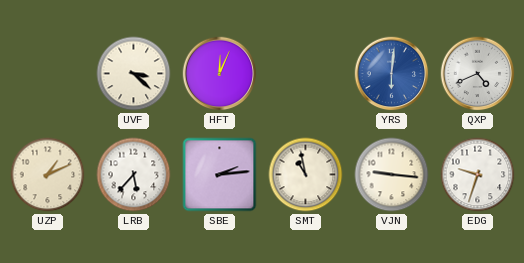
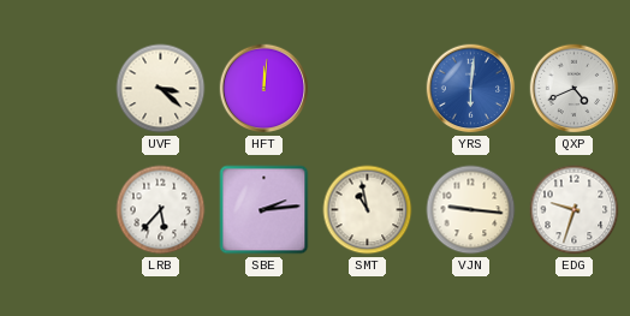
HFT: 12:04 -> 12:01 (265, 89)
UZP: 1:11 -> none (48, 175)
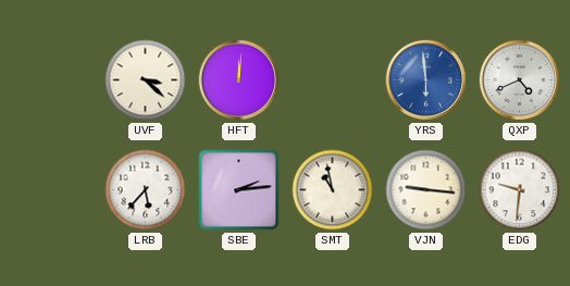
YRS: 6:01 -> 5:59 (426, 80)
EDG: 9:33 -> 9:31 (520, 190)
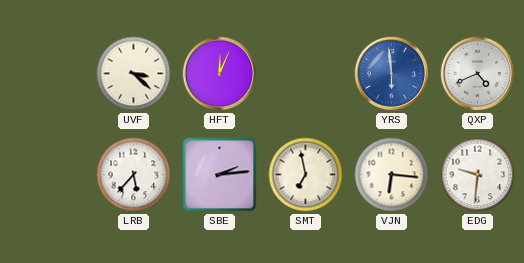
HFT: 12:01 -> 12:04 (220, 74)
SMT: 10:58 -> 6:58 (306, 175)
VJN: 9:16 -> 6:16 (392, 175)
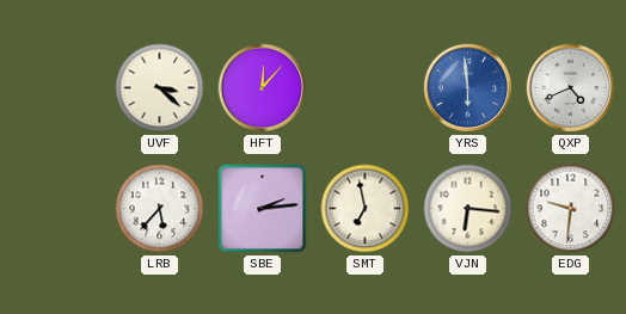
HFT: 12:04 -> 12:07 (263, 88)
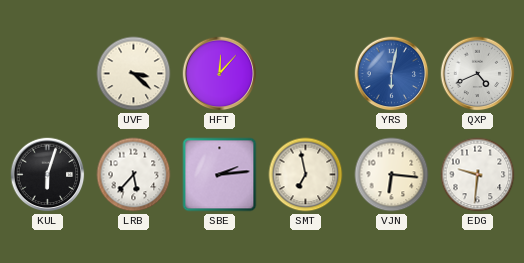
YRS: 5:59 -> 6:02 (392, 74)
KUL: none -> 6:03 (48, 175)
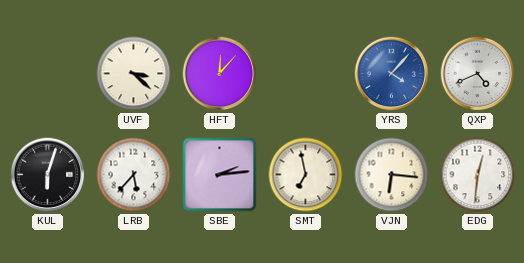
YRS: 6:02 -> 4:07 (392, 74)
EDG: 9:31 -> 12:31 (478, 175)
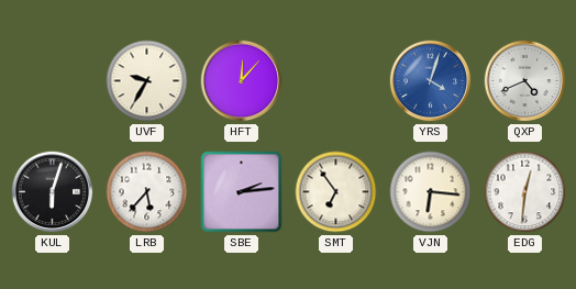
UVF: 3:22 -> 9:35 (147, 81)
YRS: 4:07 -> 4:03 (431, 81)
SMT: 6:58 -> 6:54 (336, 192)
